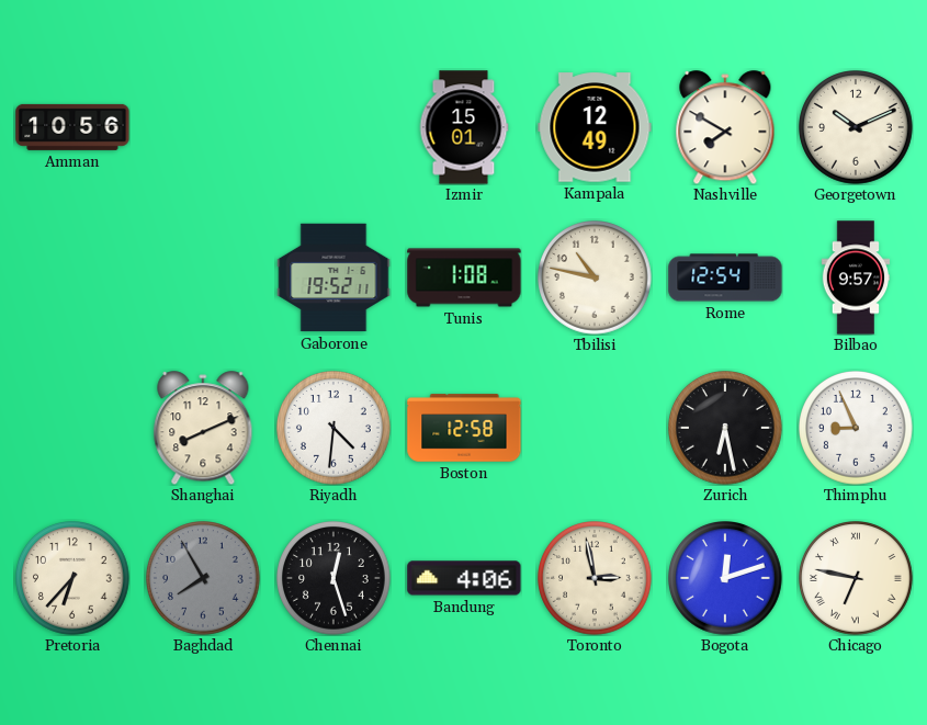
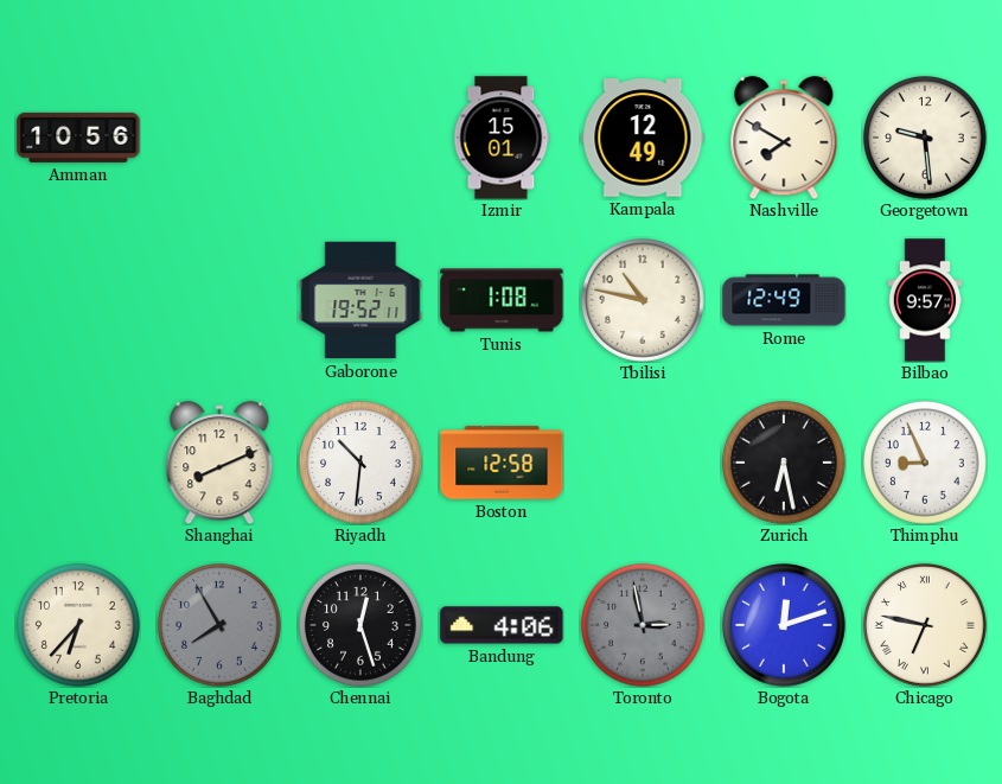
Georgetown: 10:11 -> 9:29 (926, 139)
Rome: 12:54 -> 12:49 (784, 300)
Riyadh: 4:31 -> 10:31 (362, 464)
Toronto dial: cream -> grey (644, 626)
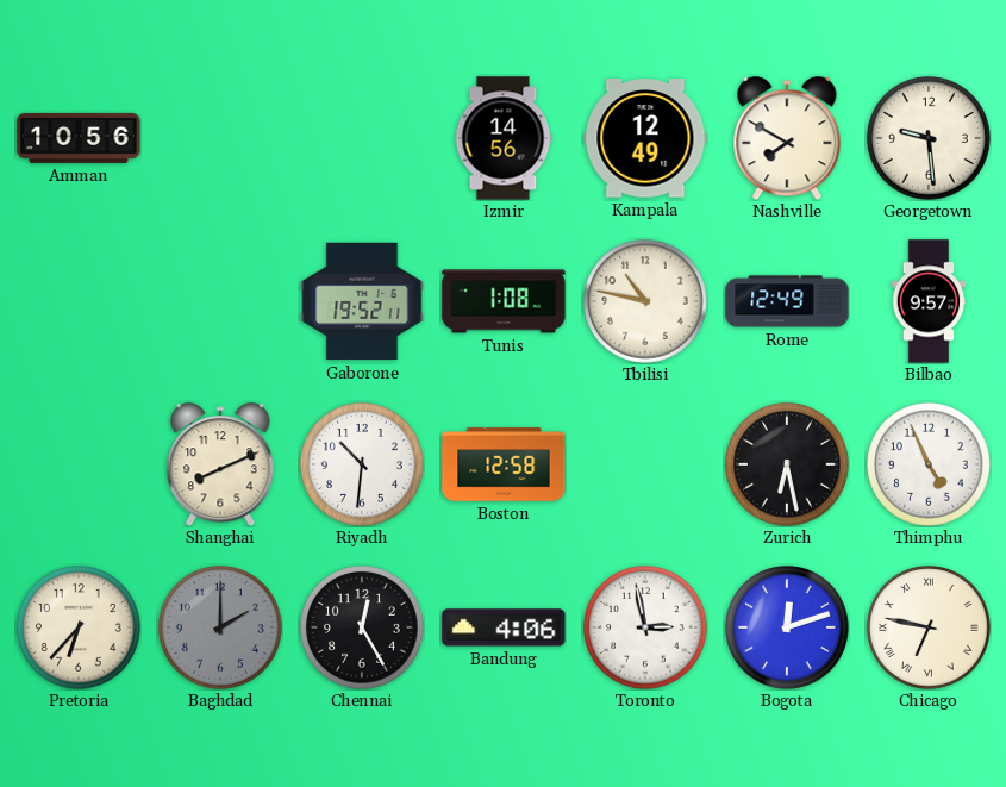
Izmir: 15:01 -> 14:56 (504, 138)
Thimphu: 8:56 -> 4:56 (930, 466)
Baghdad: 7:55 -> 2:00 (221, 629)
Chennai: 12:27 -> 12:25 (363, 629)
Toronto dial: grey -> white (646, 629)
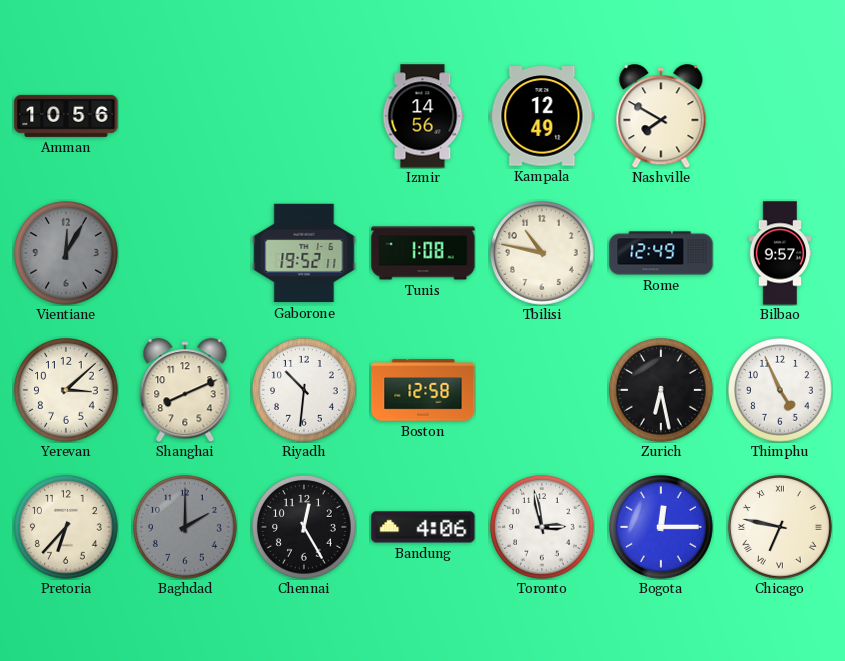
Georgetown: 9:29 -> none (930, 139)
Vientiane: none -> 12:05 (67, 254)
Yerevan: none -> 3:08 (67, 391)
Bogota: 12:12 -> 12:15 (662, 528)
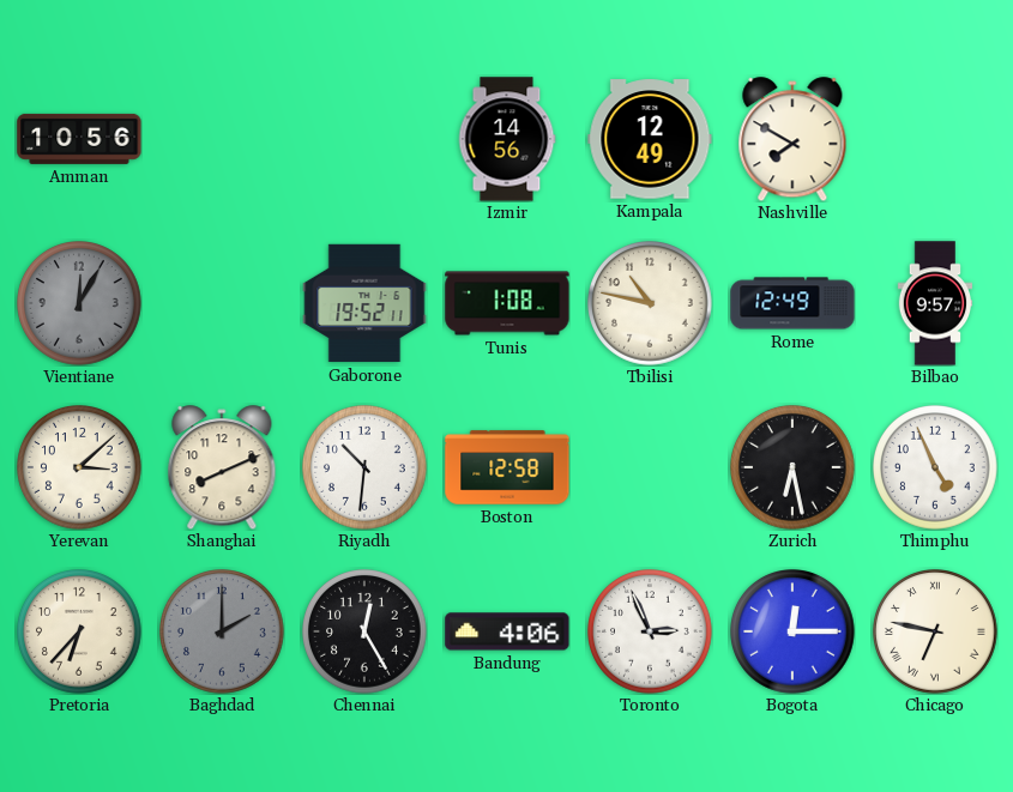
Toronto: 2:58 -> 2:56 (651, 633)
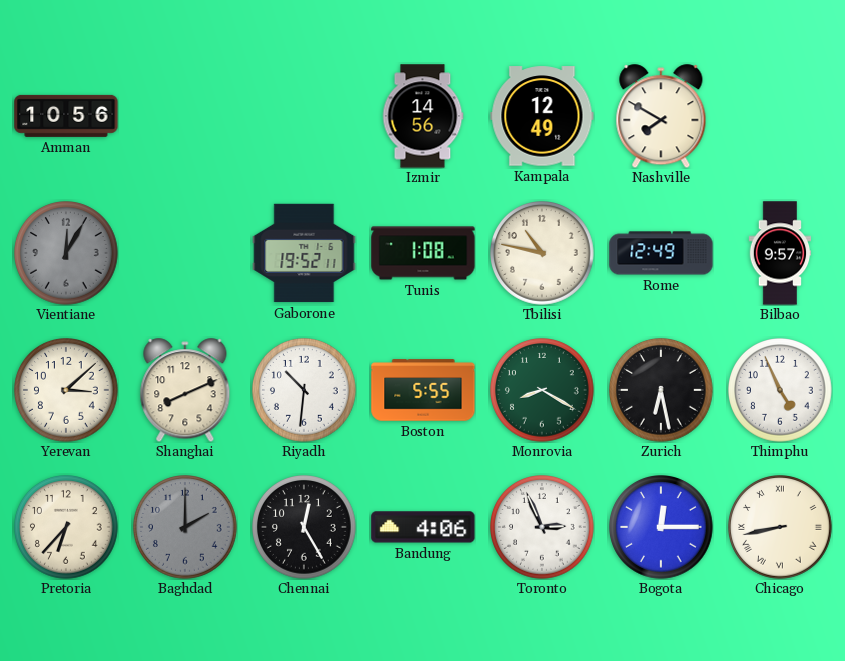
Boston: 12:58 -> 5:55 (423, 390)
Monrovia: none -> 8:20 (543, 391)
Chicago: 6:47 -> 8:43 (781, 528)
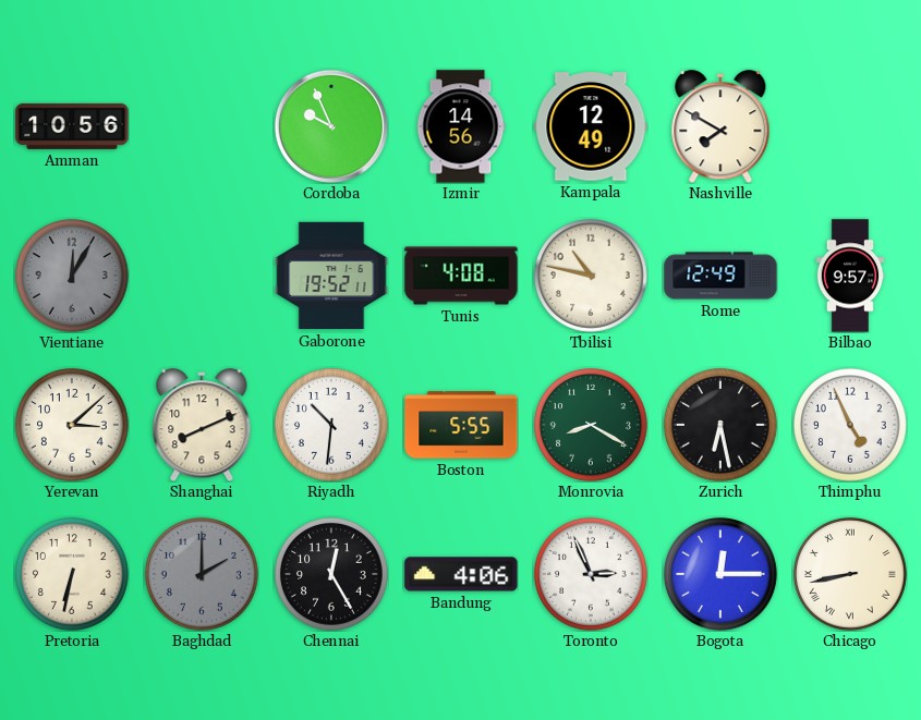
Cordoba: none -> 9:56 (331, 126)
Tunis: 1:08 -> 4:08 (461, 276)
Pretoria: 6:37 -> 6:32 (73, 575)
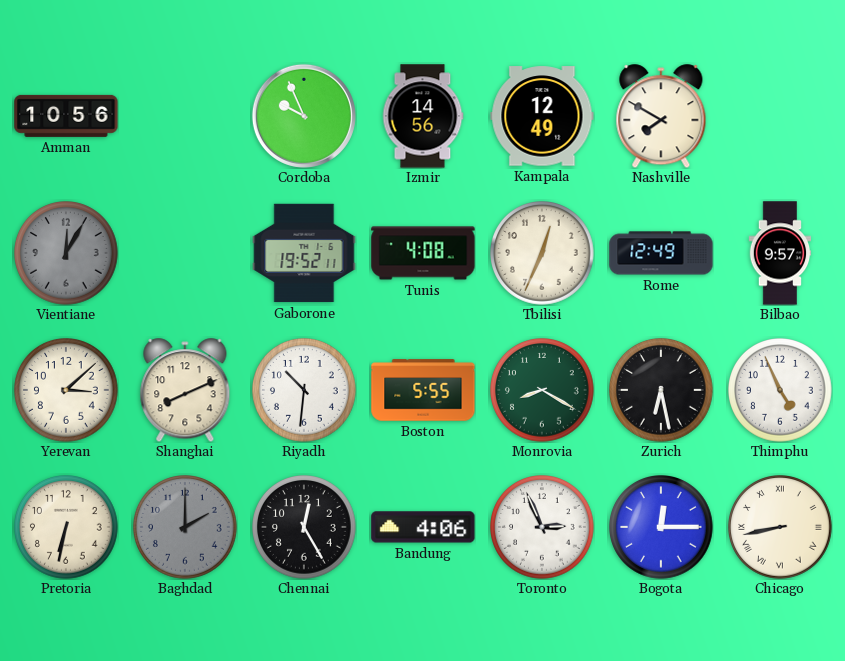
Tbilisi: 10:47 -> 12:34 (543, 254)
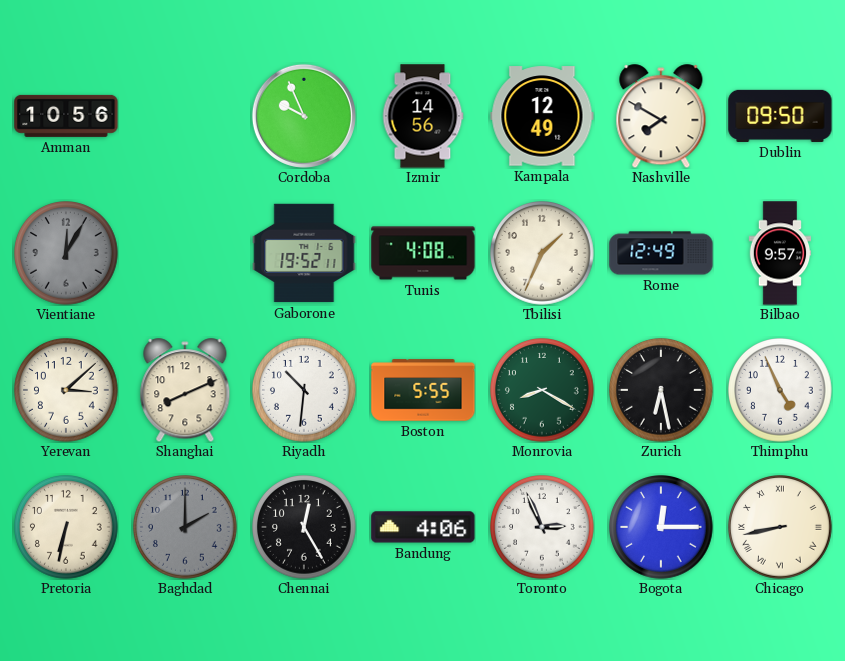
Dublin: none -> 09:50 (780, 116)
Tbilisi: 12:34 -> 1:34 (543, 254)
